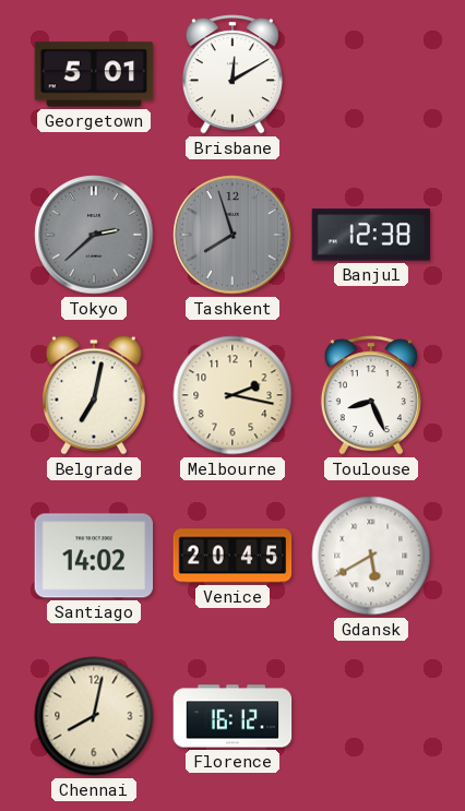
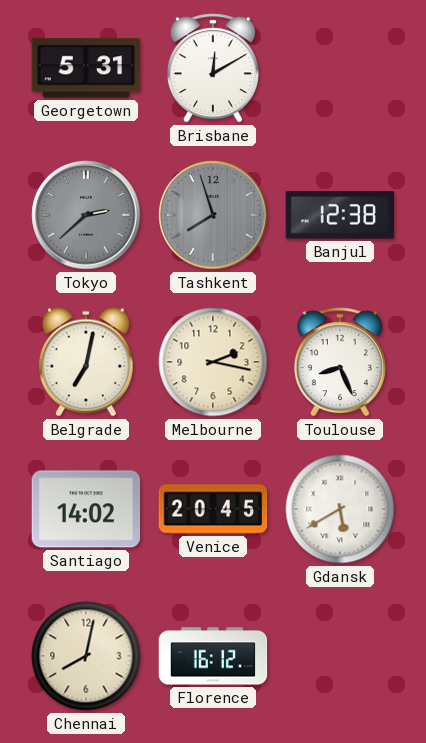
Georgetown: 5:01 -> 5:31 (86, 68)
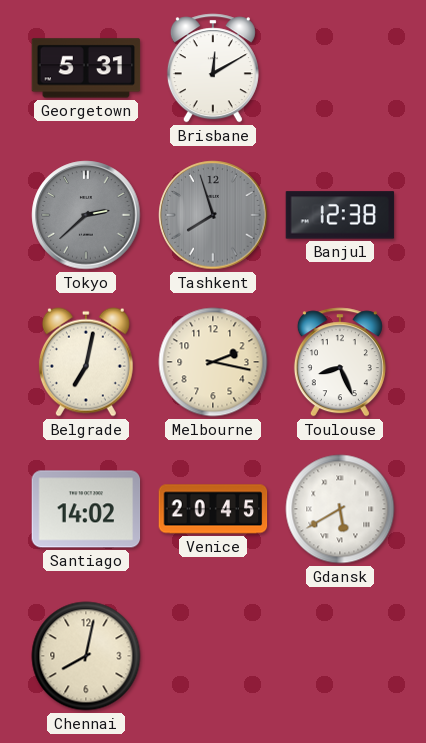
Florence: 16:12 -> none (213, 656)
